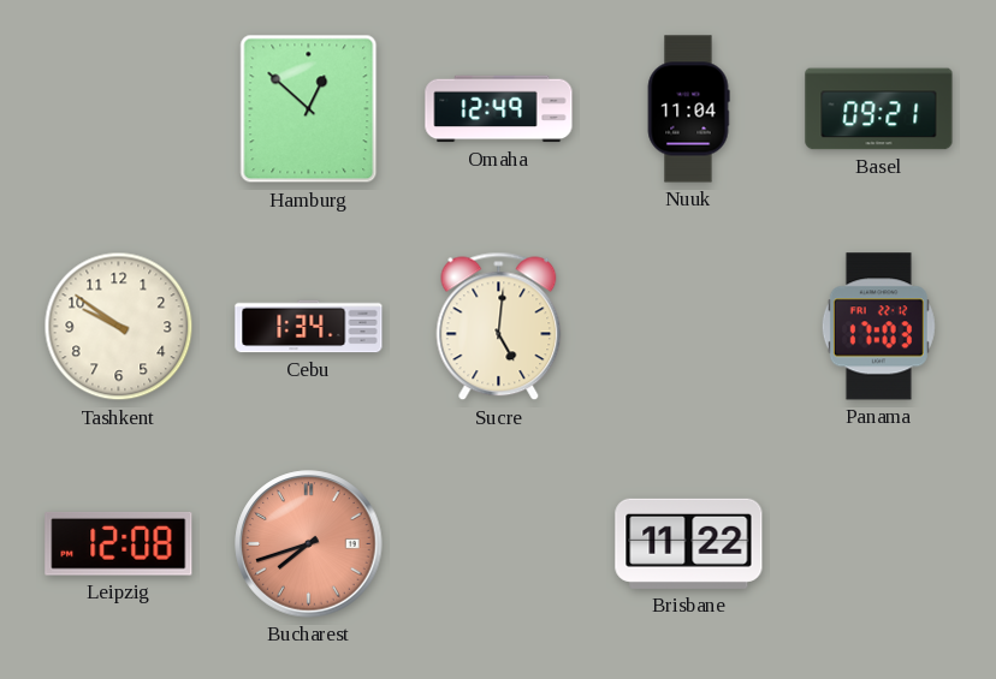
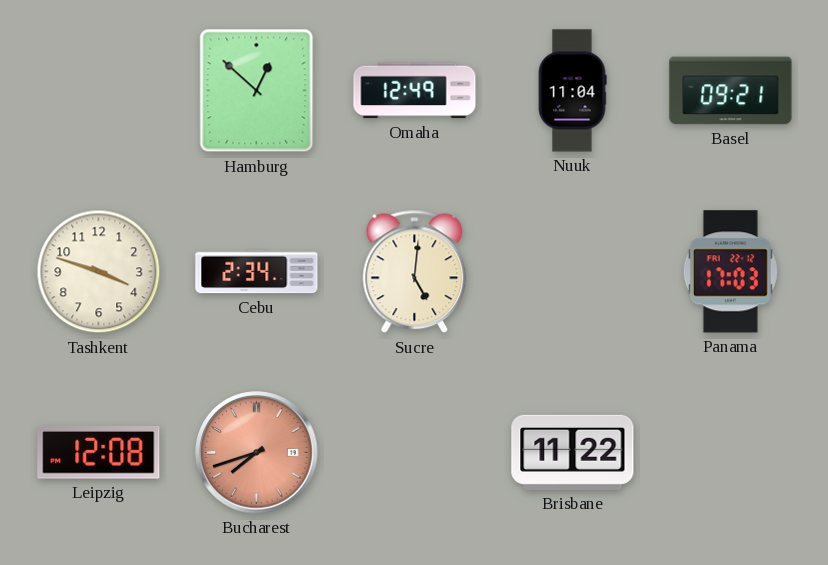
Tashkent: 9:51 -> 3:48 (99, 272)
Cebu: 1:34 -> 2:34 (257, 272)
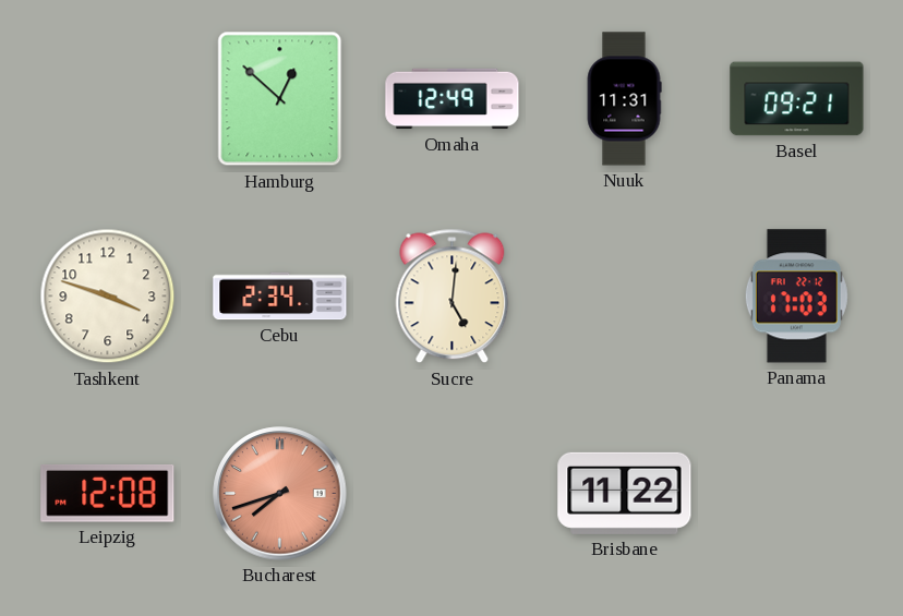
Nuuk: 11:04 -> 11:31 (624, 99)
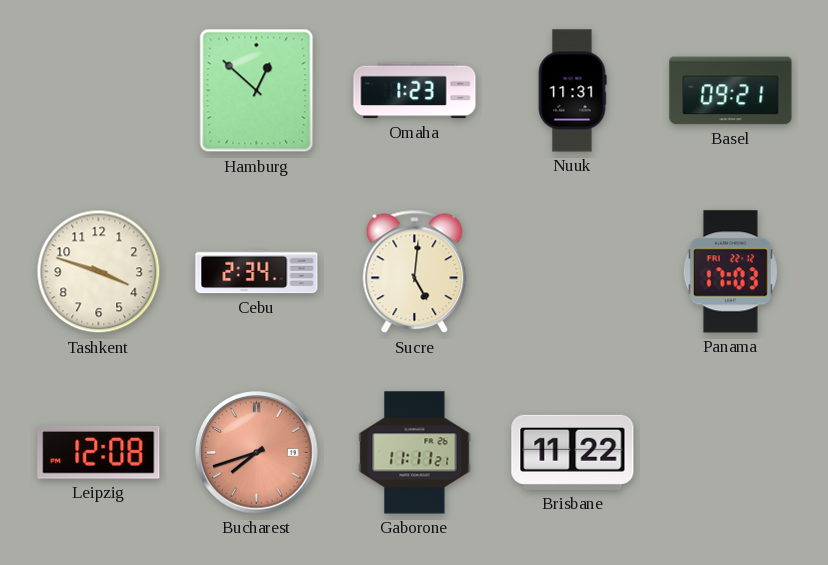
Omaha: 12:49 -> 1:23 (415, 91)
Gaborone: none -> 11:11 (415, 453)
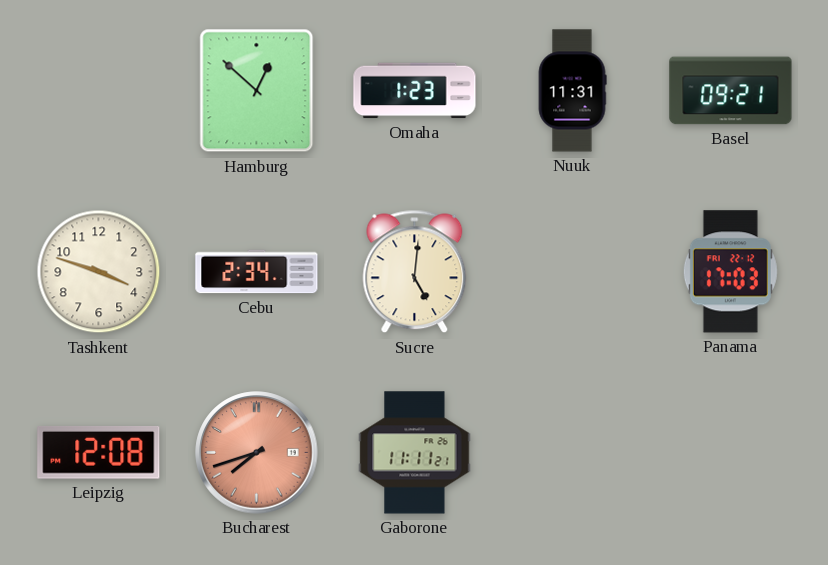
Brisbane: 11:22 -> none (573, 452)
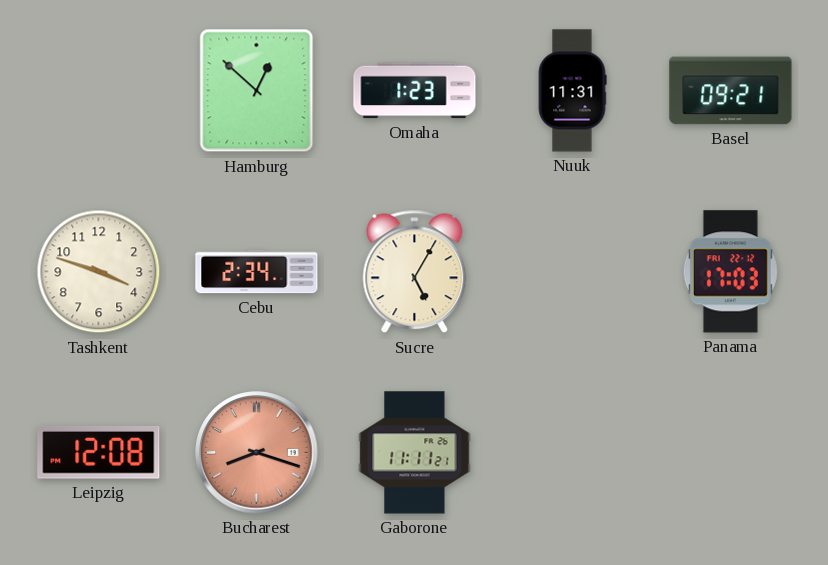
Sucre: 5:01 -> 5:05 (415, 272)
Bucharest: 7:42 -> 8:18 (257, 453)
